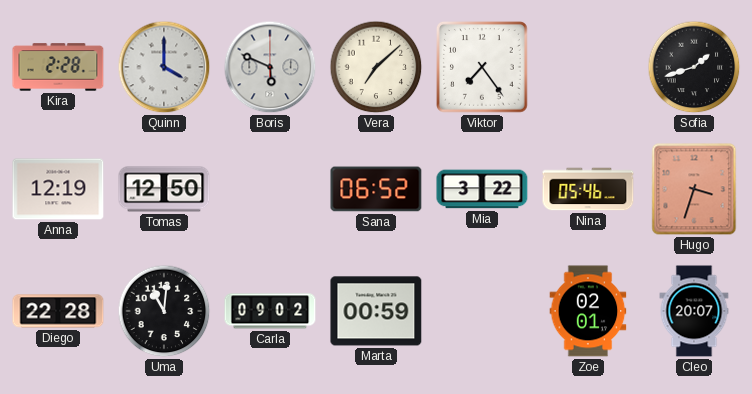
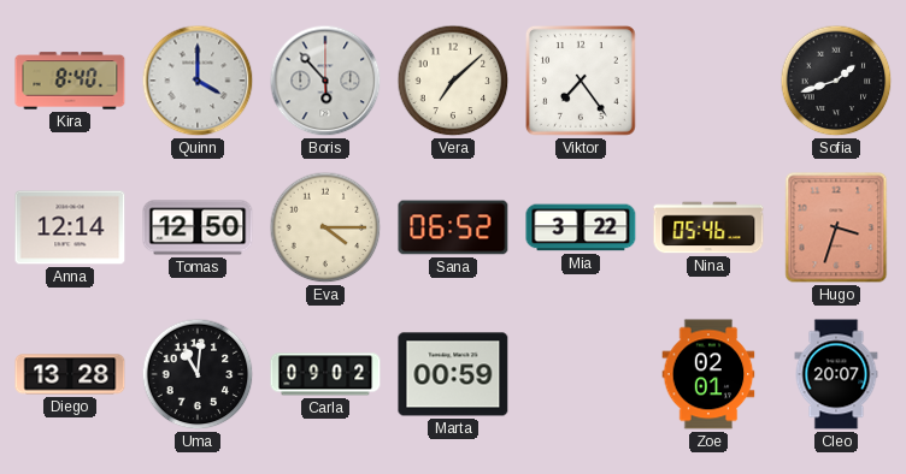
Kira: 2:28 -> 8:40 (70, 81)
Boris: 5:49 -> 5:53 (325, 81)
Anna: 12:19 -> 12:14 (70, 227)
Eva: none -> 4:15 (325, 227)
Diego: 22:28 -> 13:28 (70, 374)
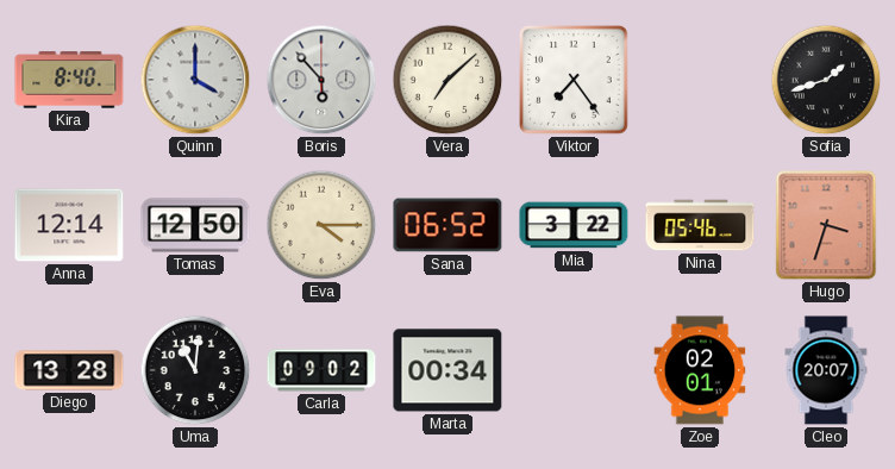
Marta: 00:59 -> 00:34 (447, 370)
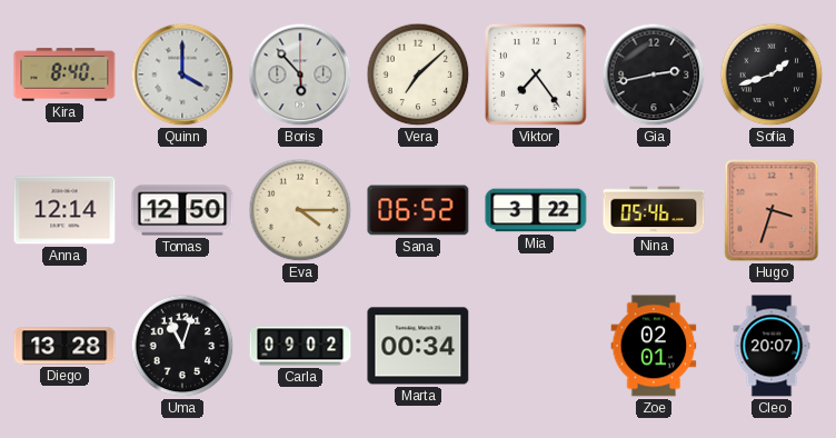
Gia: none -> 2:43 (654, 74)
Uma: 11:01 -> 11:03 (182, 346)
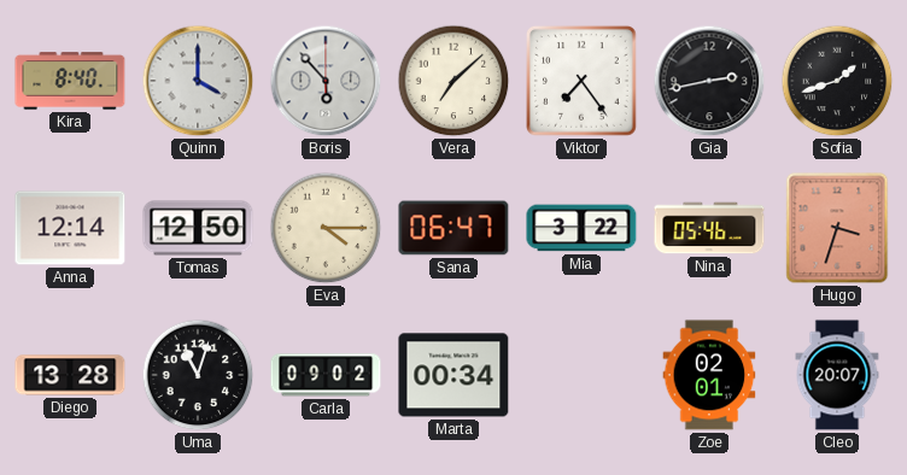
Sana: 06:52 -> 06:47 (453, 228)
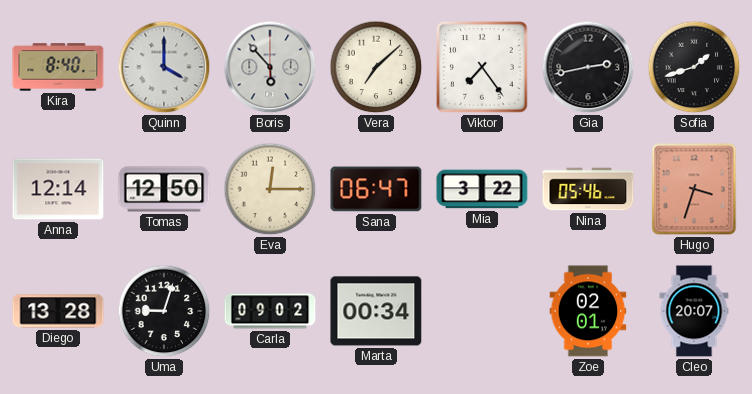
Eva: 4:15 -> 12:15 (270, 189)
Uma: 11:03 -> 9:03 (164, 311)
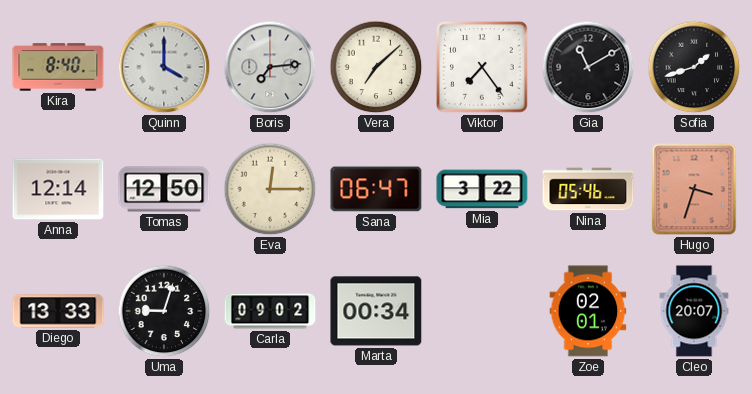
Boris: 5:53 -> 7:14 (270, 67)
Gia: 2:43 -> 11:10 (588, 67)
Diego: 13:28 -> 13:33 (58, 311)
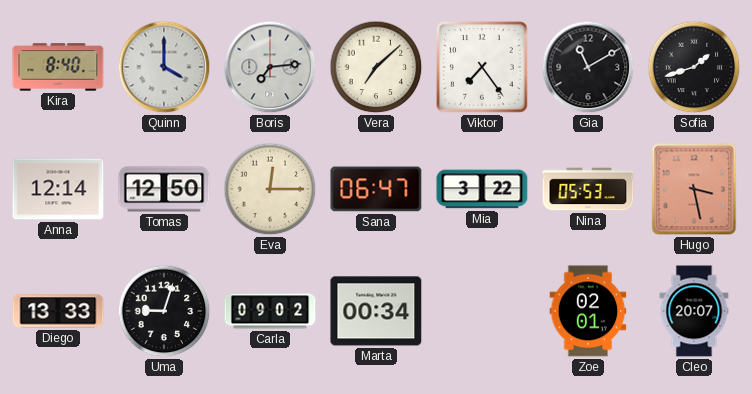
Nina: 05:46 -> 05:53 (588, 189)
Hugo: 3:33 -> 3:28 (694, 189)
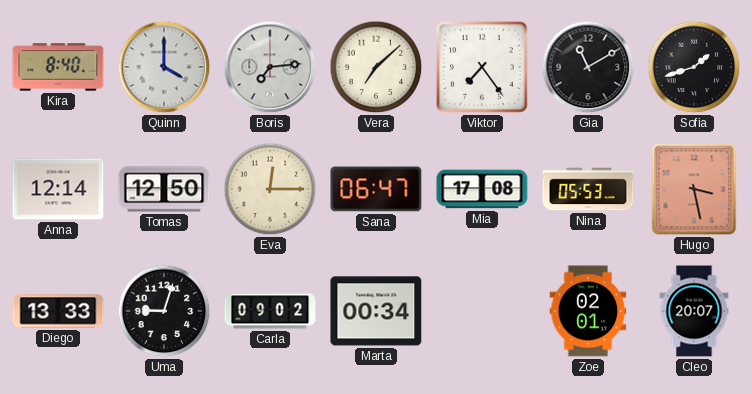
Mia: 3:22 -> 17:08 (482, 189)
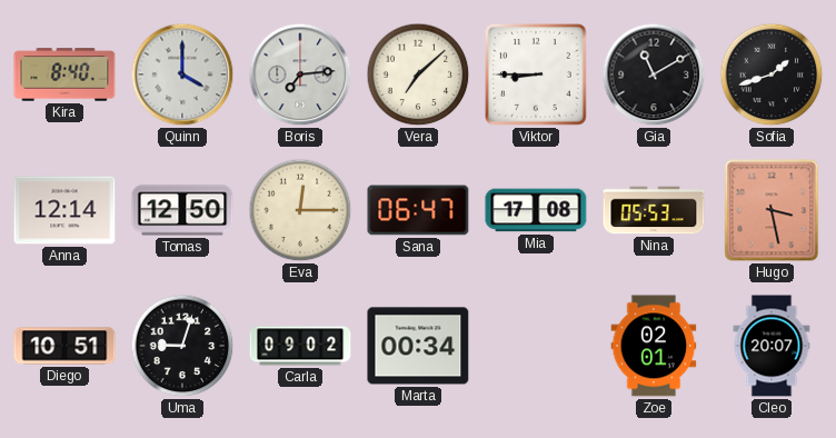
Viktor: 7:24 -> 8:45 (537, 76)
Diego: 13:33 -> 10:51 (64, 346)
